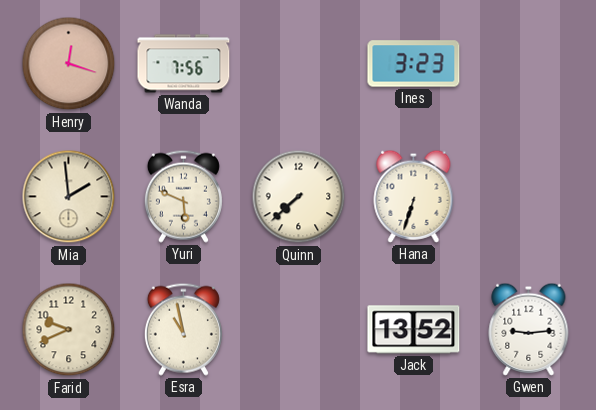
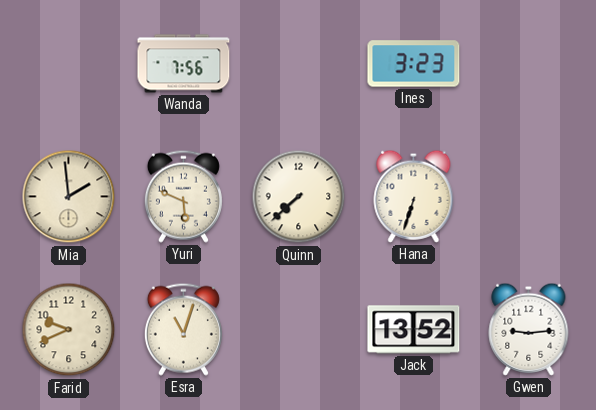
Henry: 12:18 -> none (69, 64)
Esra: 10:58 -> 11:03 (183, 329)
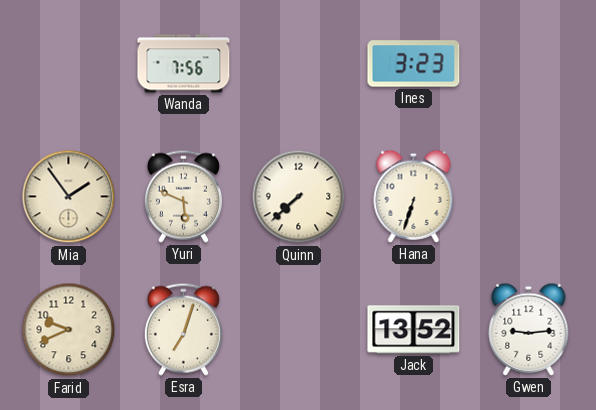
Mia: 1:59 -> 1:54 (69, 197)
Esra: 11:03 -> 7:03 (183, 329)
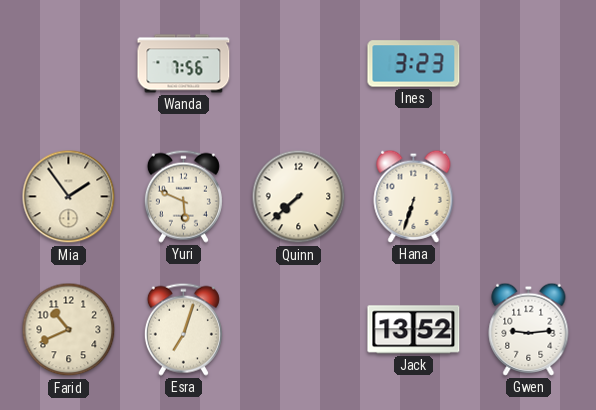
Farid: 9:41 -> 10:41 (69, 330)
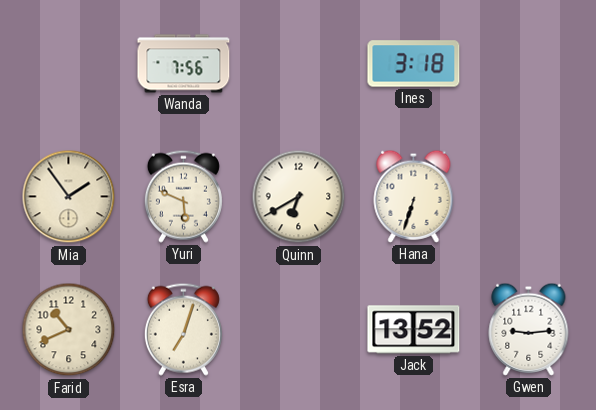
Ines: 3:23 -> 3:18 (414, 64)
Quinn: 7:38 -> 6:40 (299, 197)
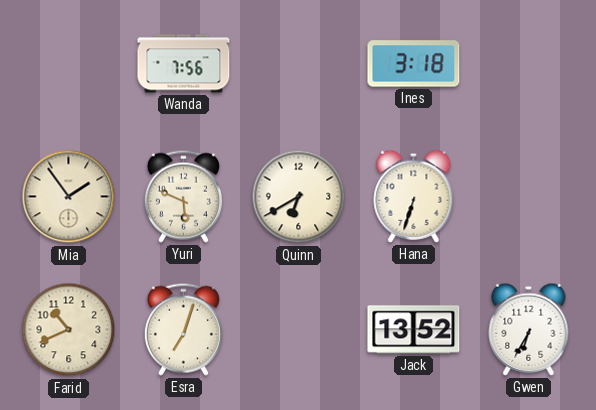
Gwen: 9:14 -> 6:35 (529, 329)
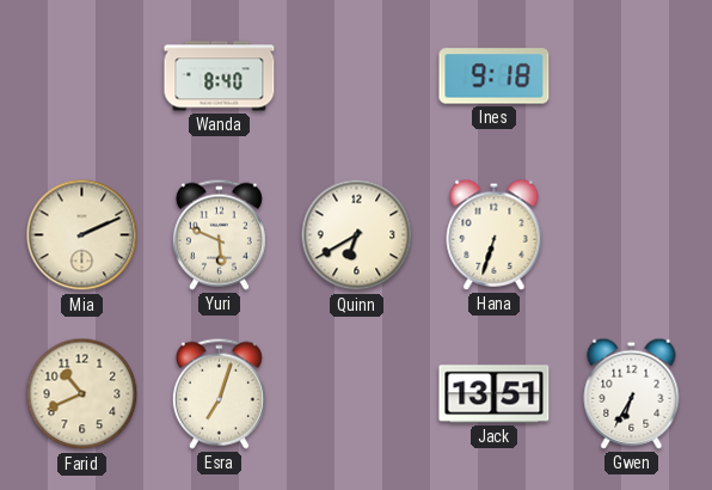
Wanda: 7:56 -> 8:40 (220, 76)
Ines: 3:18 -> 9:18 (495, 76)
Mia: 1:54 -> 2:11 (82, 235)
Jack: 13:52 -> 13:51 (495, 394)
